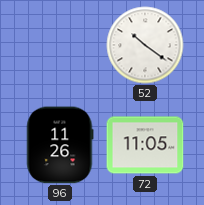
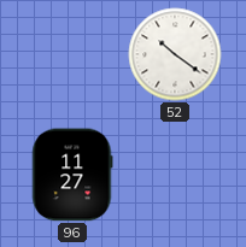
96: 11:26 -> 11:27 (72, 175)
72: 11:05 -> none (145, 145)
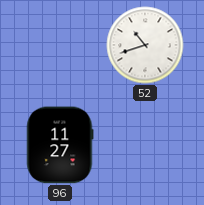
52: 10:21 -> 10:42 (145, 45)
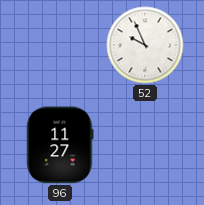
52: 10:42 -> 9:56 (145, 45)
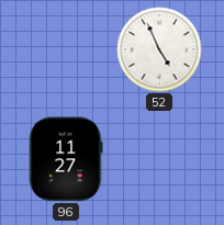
52: 9:56 -> 4:56 (159, 49)
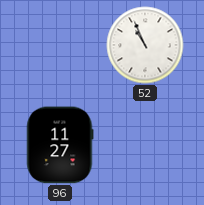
52: 4:56 -> 10:56 (145, 45)
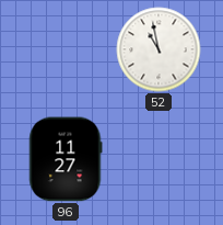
52: 10:56 -> 10:58 (159, 49)
